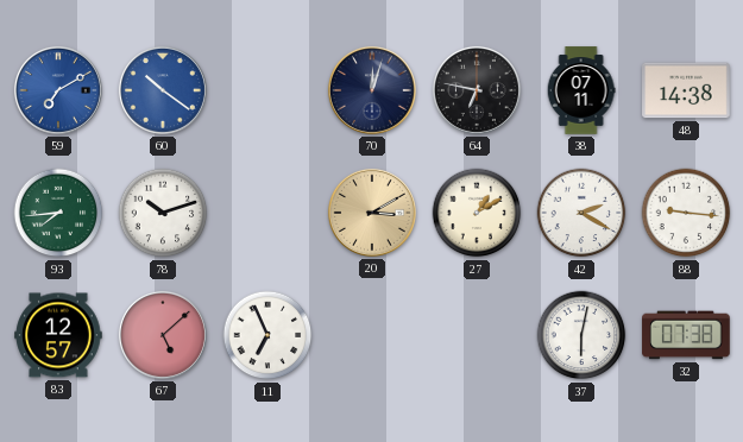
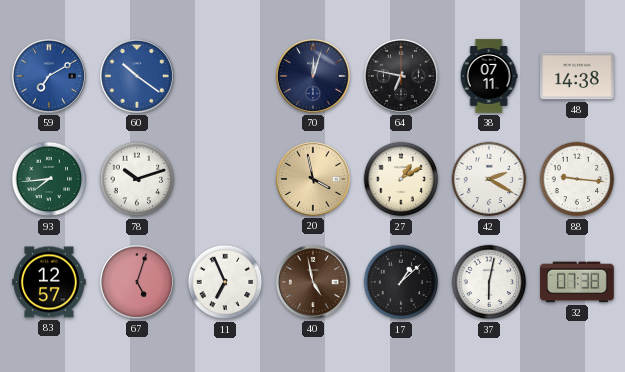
20: 3:10 -> 3:58 (313, 179)
67: 5:08 -> 5:03 (137, 282)
40: none -> 4:58 (313, 282)
17: none -> 1:08 (401, 282)
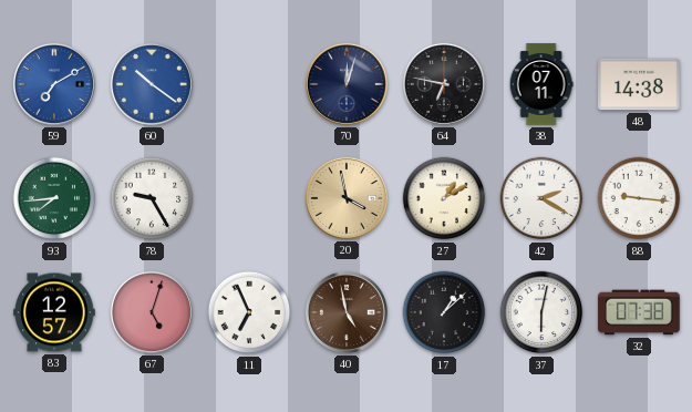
78: 10:12 -> 9:25 (152, 198)
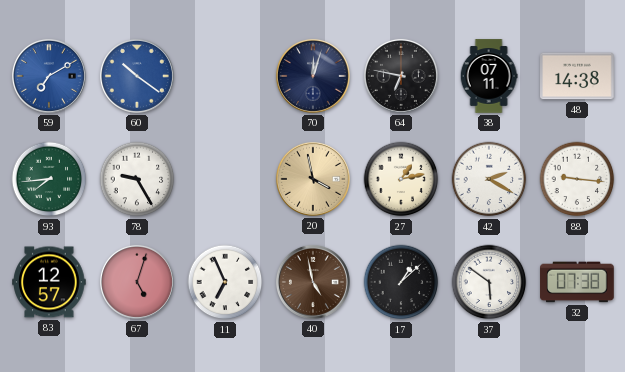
27: 1:10 -> 1:13 (401, 179)
37: 6:02 -> 5:51 (489, 282)
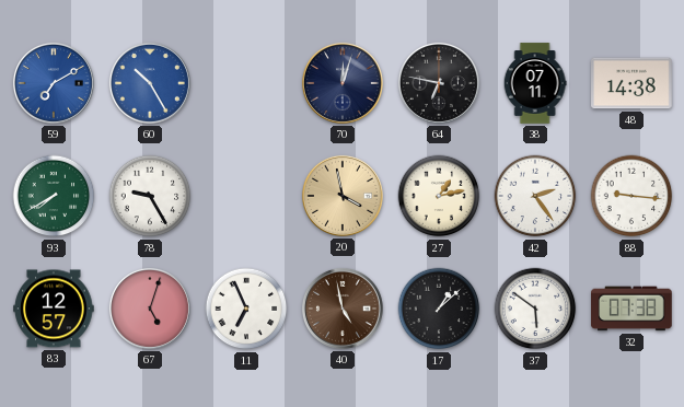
60: 10:21 -> 10:25 (150, 83)
93: 7:44 -> 7:40 (54, 196)
42: 2:20 -> 2:24 (535, 196)
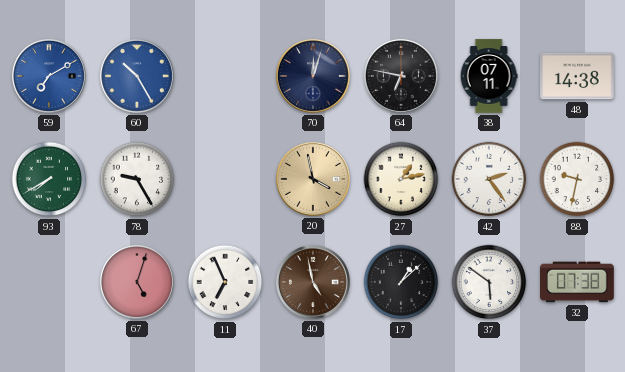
88: 9:16 -> 9:32 (577, 179)
83: 12:57 -> none (54, 309)
